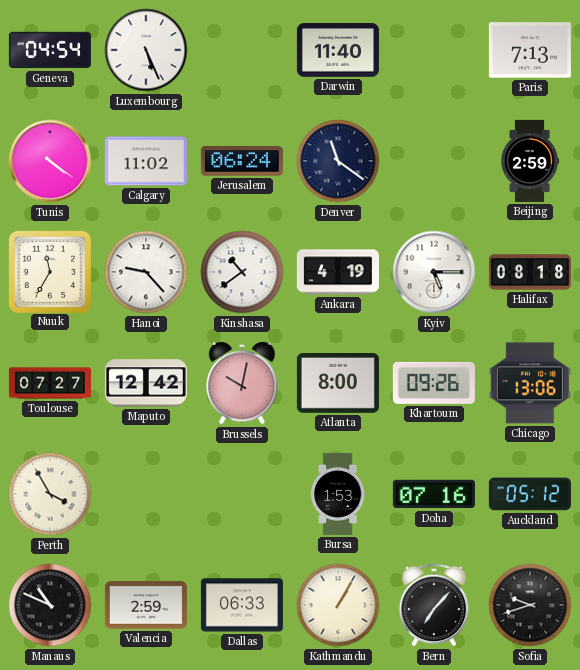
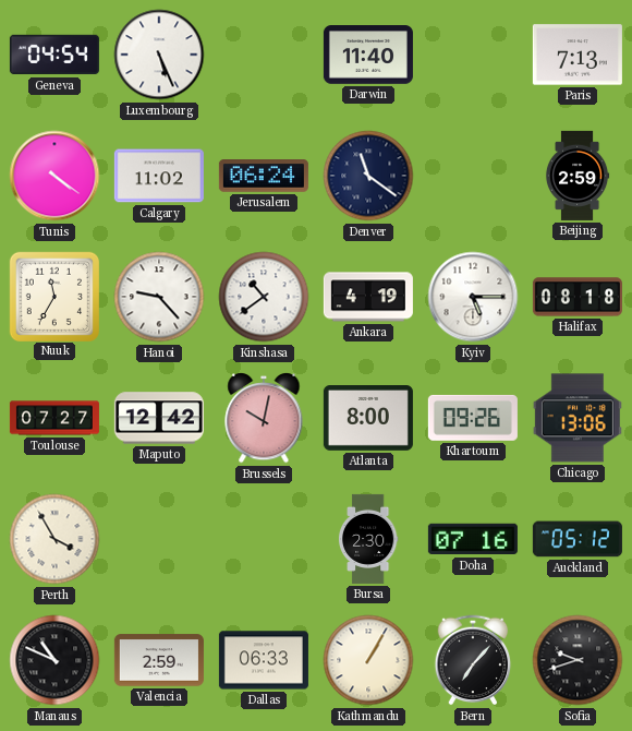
Bursa: 1:53 -> 2:30 (368, 539)
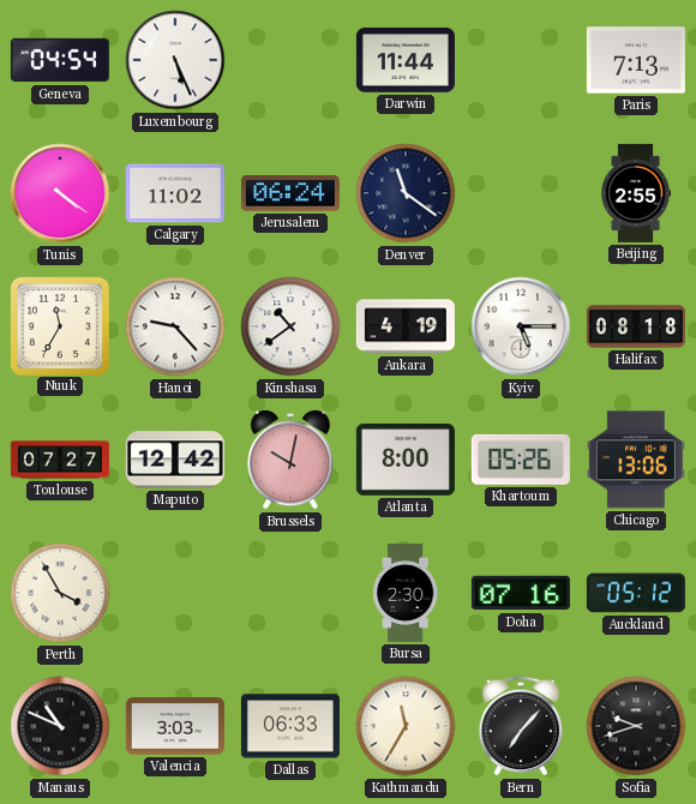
Darwin: 11:40 -> 11:44 (406, 60)
Beijing: 2:59 -> 2:55 (636, 193)
Khartoum: 09:26 -> 05:26 (521, 460)
Valencia: 2:59 -> 3:03 (175, 726)
Kathmandu: 1:05 -> 11:35 (406, 726)
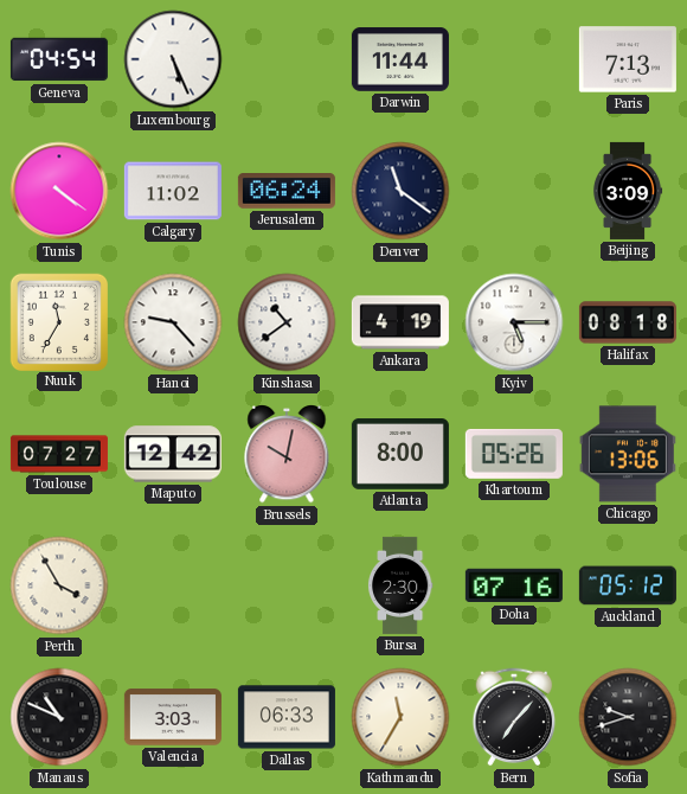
Beijing: 2:55 -> 3:09 (628, 191)
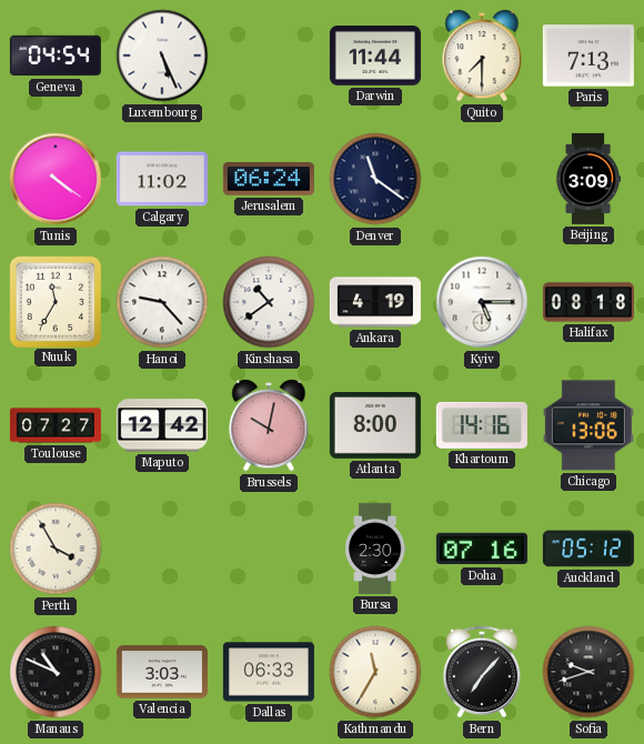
Quito: none -> 7:30 (482, 56)
Khartoum: 05:26 -> 14:16 (482, 425)
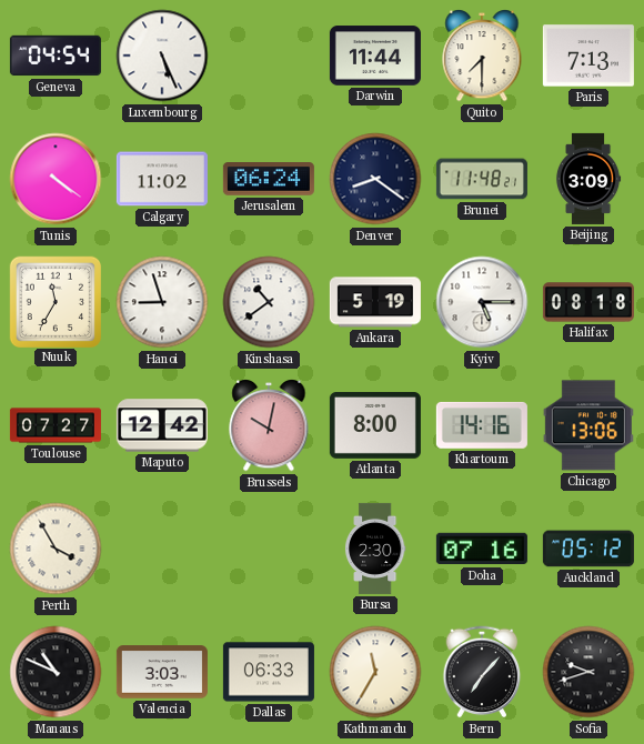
Denver: 11:21 -> 8:21 (375, 179)
Brunei: none -> 11:48 (482, 179)
Hanoi: 9:23 -> 8:57 (162, 302)
Ankara: 4:19 -> 5:19 (375, 302)
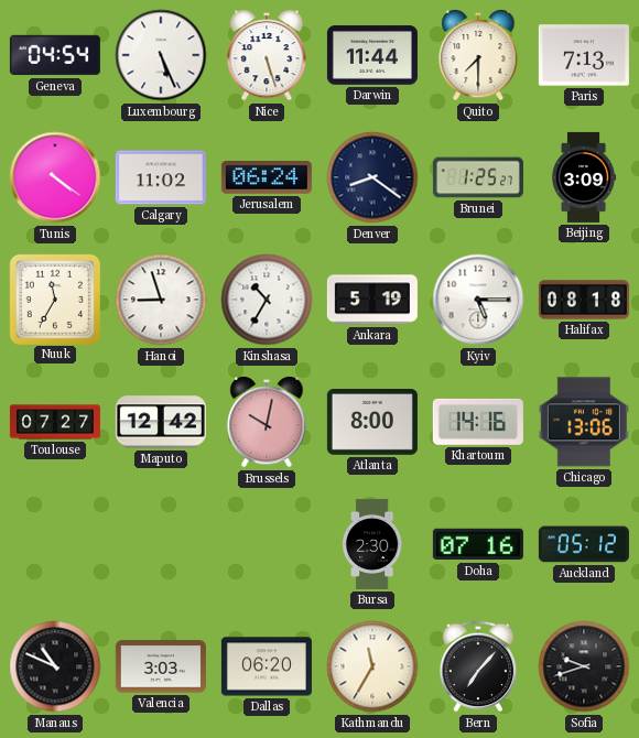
Nice: none -> 5:27 (267, 55)
Brunei: 11:48 -> 1:25 (478, 177)
Kinshasa: 10:39 -> 10:35 (267, 300)
Perth: 3:55 -> none (56, 549)
Dallas: 06:33 -> 06:20 (267, 666)
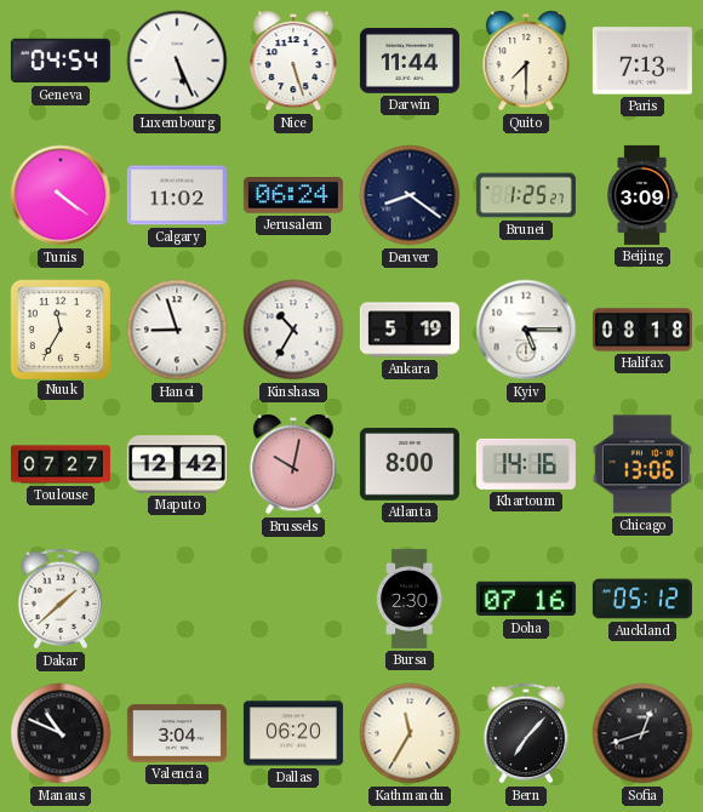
Dakar: none -> 1:38 (61, 599)
Valencia: 3:03 -> 3:04 (177, 733)
Sofia: 9:42 -> 12:42 (642, 733)
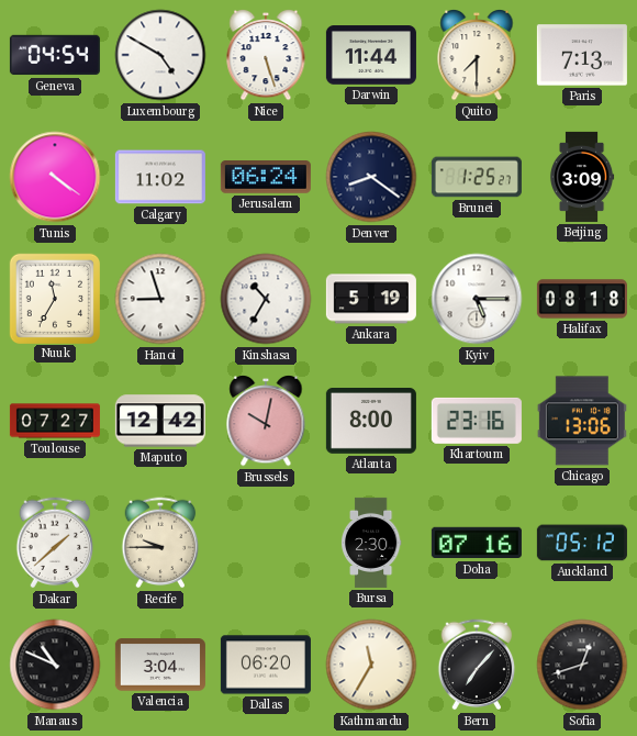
Luxembourg: 5:26 -> 4:50 (160, 55)
Khartoum: 14:16 -> 23:16 (477, 421)
Recife: none -> 9:45 (160, 543)
